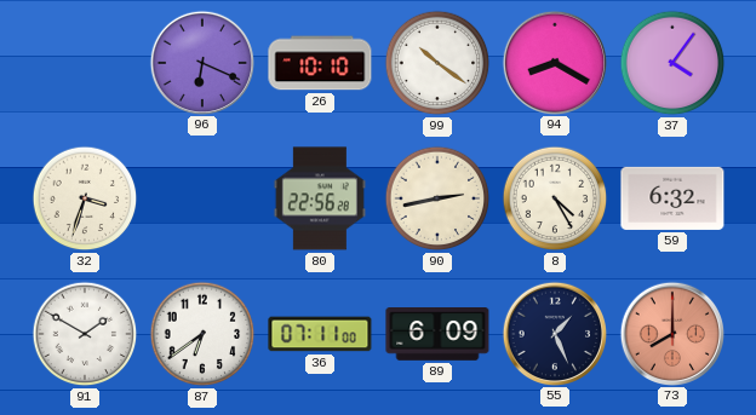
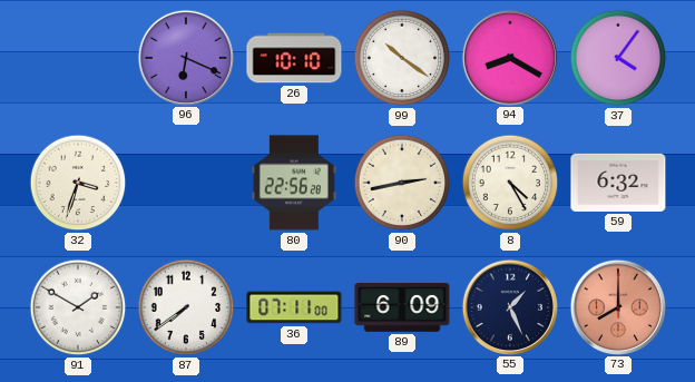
87: 6:39 -> 7:39 (186, 307)
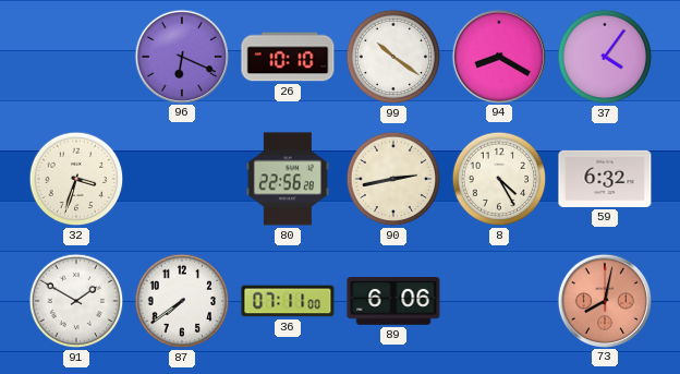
89: 6:09 -> 6:06 (393, 302)
55: 1:26 -> none (509, 306)
73: 8:00 -> 8:02 (604, 300)
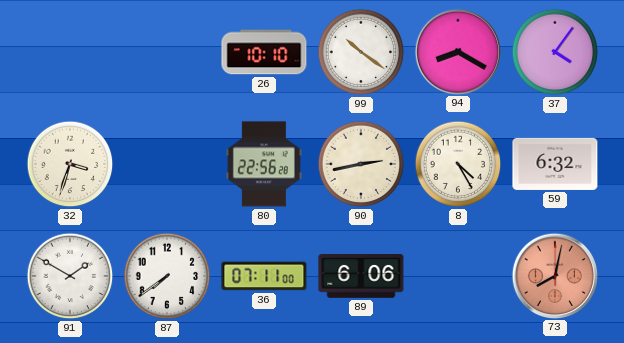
96: 6:19 -> none (181, 56)
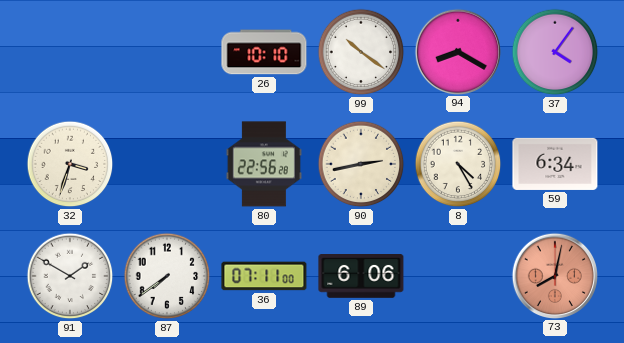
59: 6:32 -> 6:34 (555, 164)
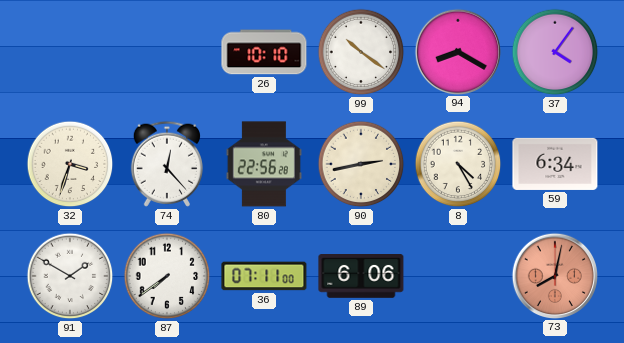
74: none -> 12:23 (166, 164)
